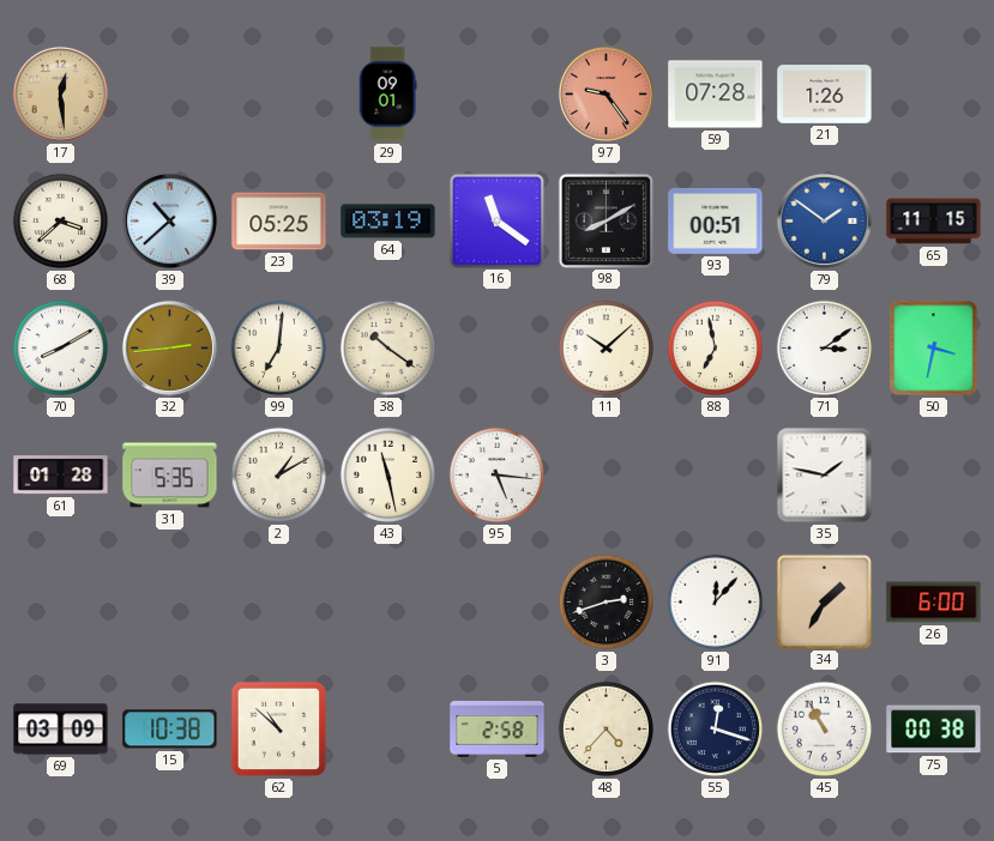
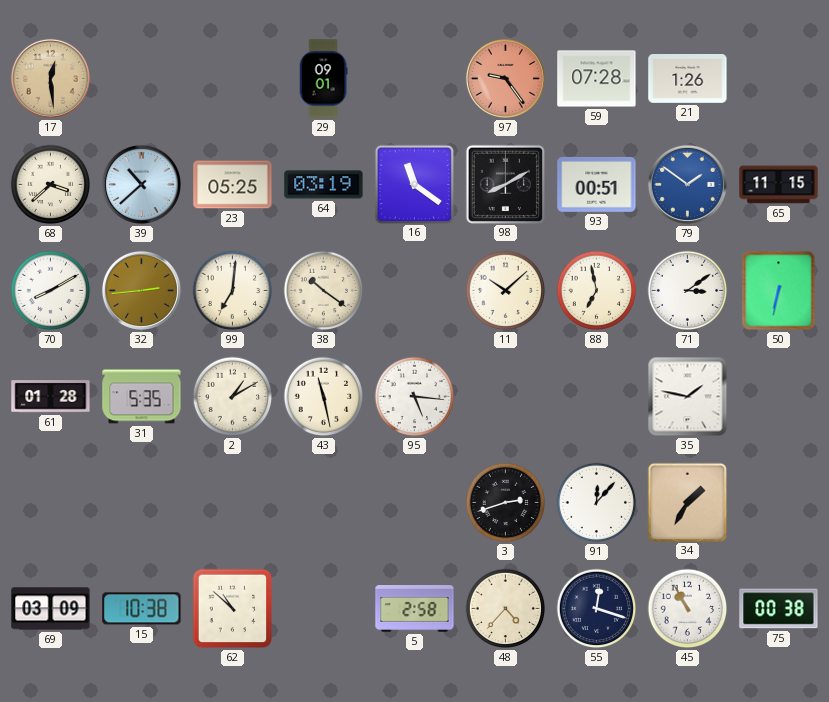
50: 3:32 -> 6:32 (779, 291)
26: 6:00 -> none (934, 603)
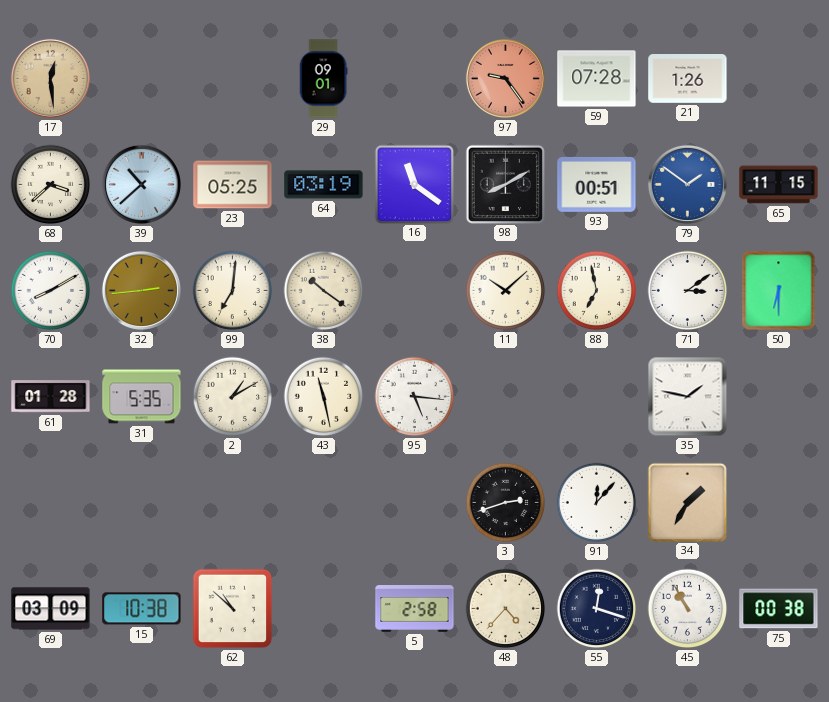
50: 6:32 -> 6:30 (779, 291)
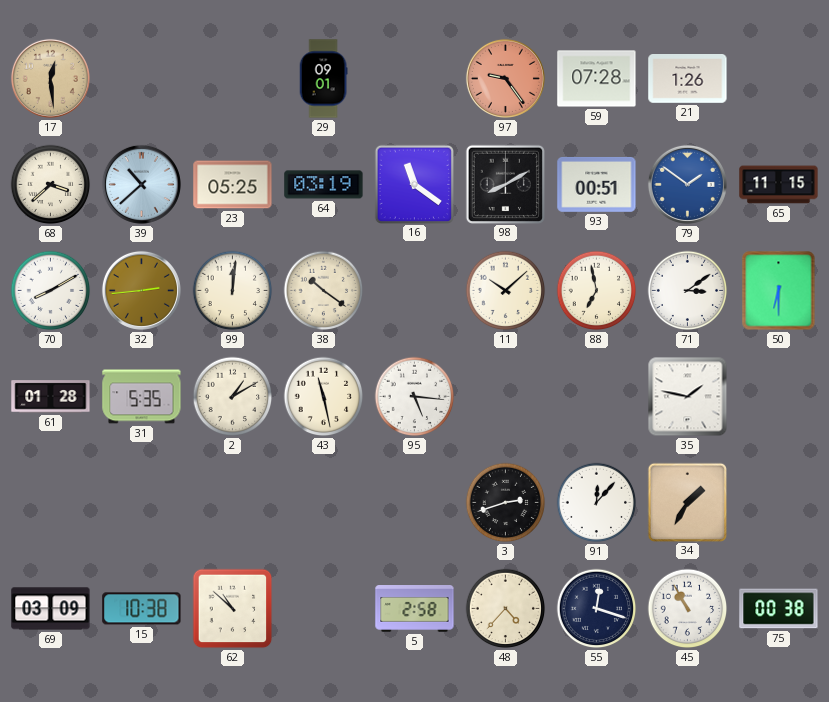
99: 7:01 -> 12:01 (233, 291)
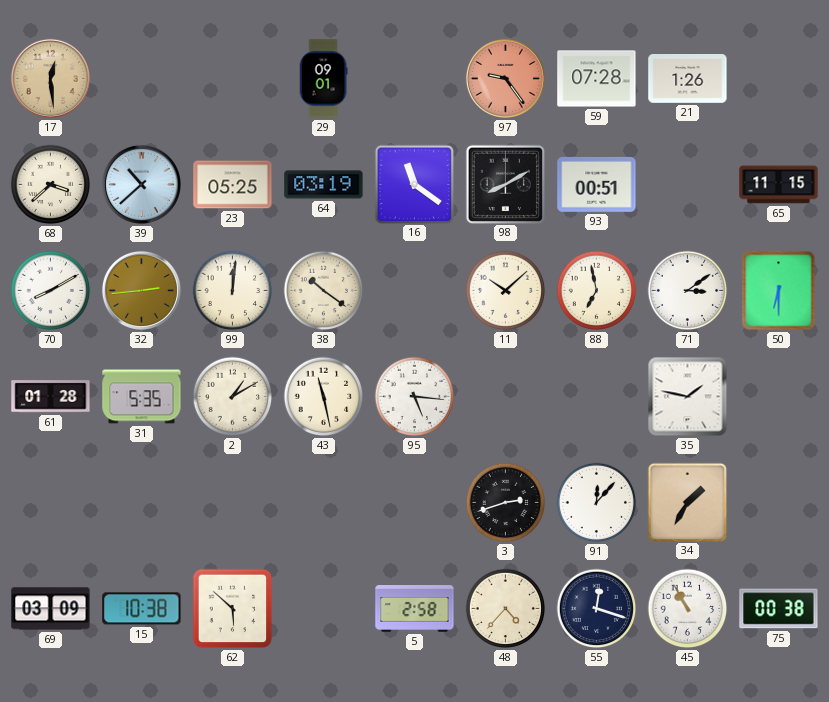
79: 1:51 -> none (687, 184)
62: 10:52 -> 5:52 (233, 609)
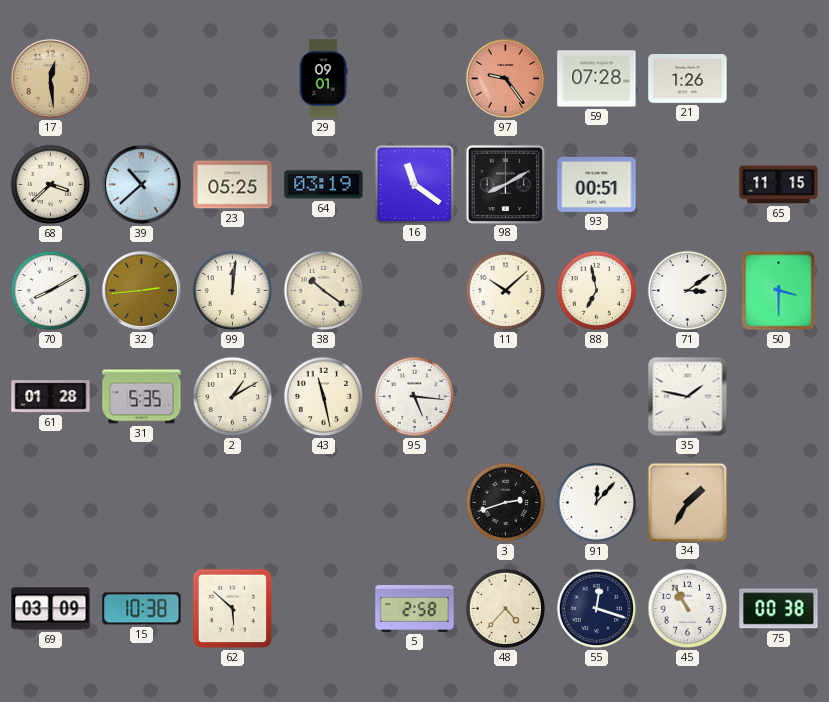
50: 6:30 -> 3:30 (779, 291)
